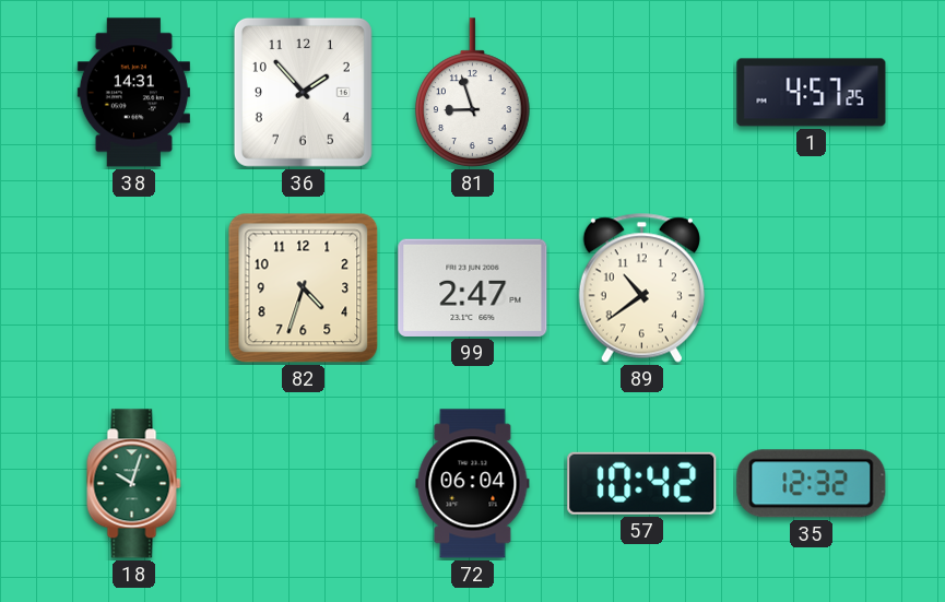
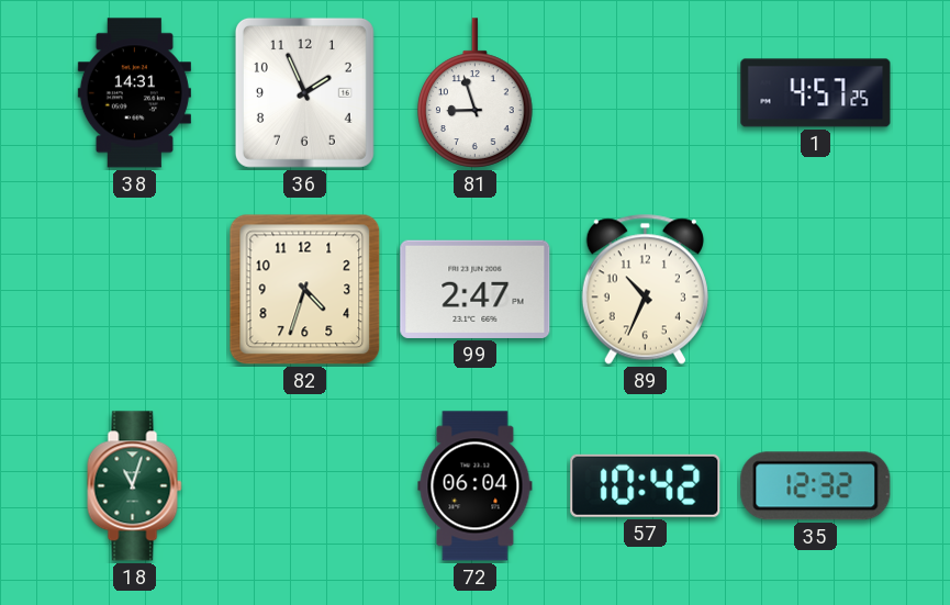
36: 1:53 -> 1:56 (304, 92)
89: 10:39 -> 10:34 (645, 289)
18: 10:03 -> 11:03 (135, 486)
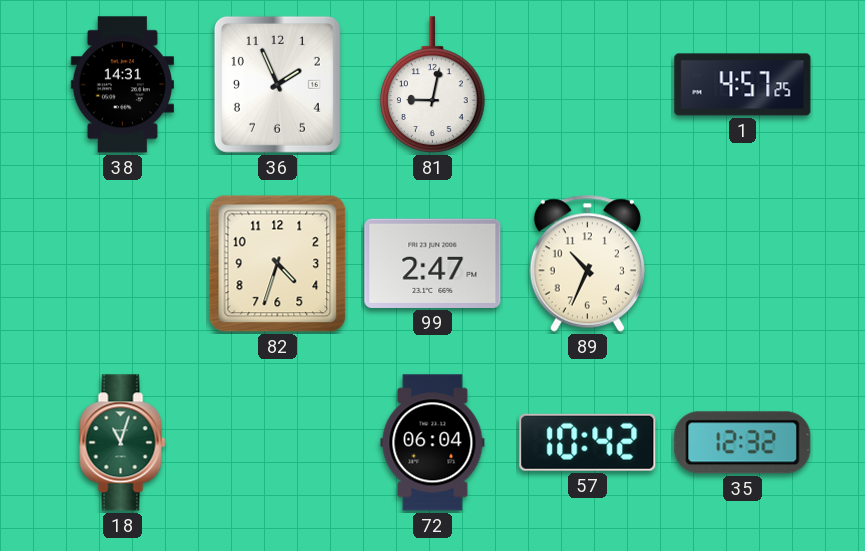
81: 8:57 -> 9:02 (433, 85)
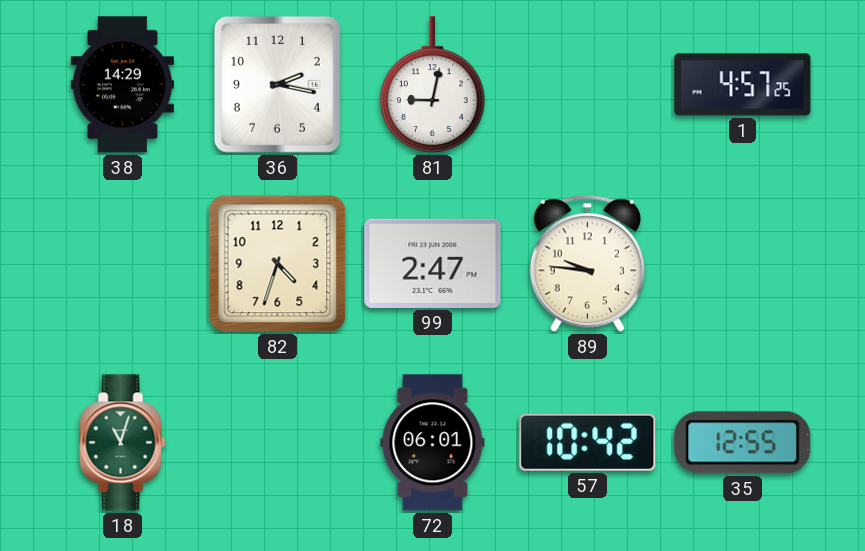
38: 14:31 -> 14:29 (122, 85)
36: 1:56 -> 2:17 (277, 84)
89: 10:34 -> 9:46 (587, 263)
72: 06:04 -> 06:01 (433, 443)
35: 12:32 -> 12:55 (743, 443)
